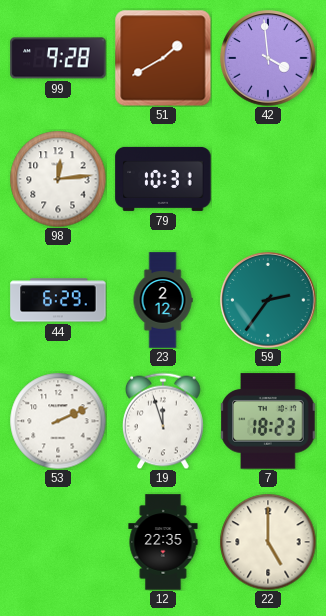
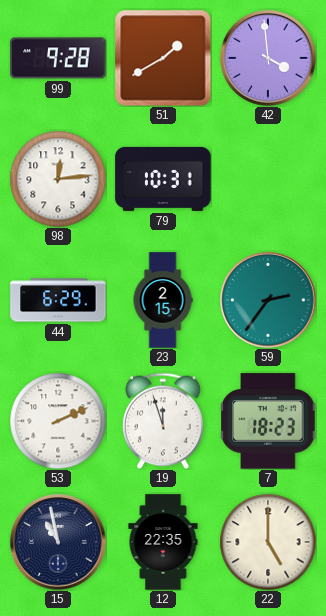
23: 2:12 -> 2:15 (163, 300)
15: none -> 10:58 (58, 542)
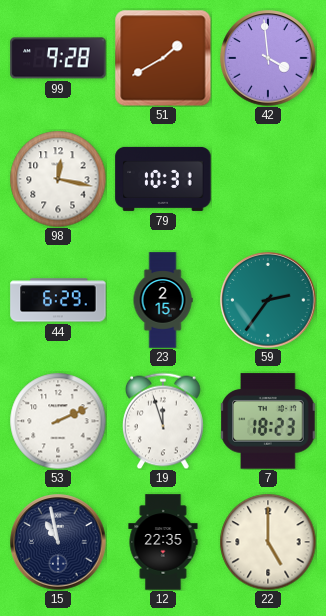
98: 12:14 -> 12:17 (58, 179)
